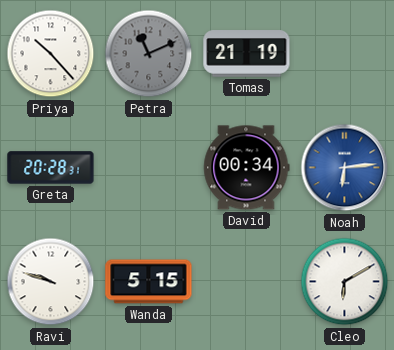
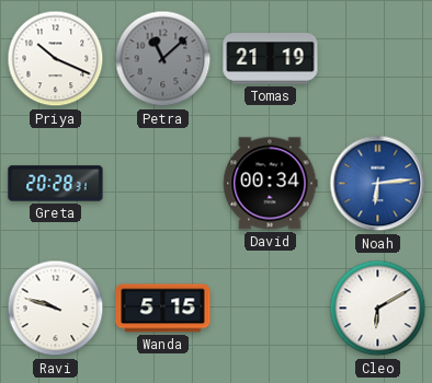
Priya: 10:23 -> 10:19 (56, 59)
Petra: 11:11 -> 11:08 (163, 59)
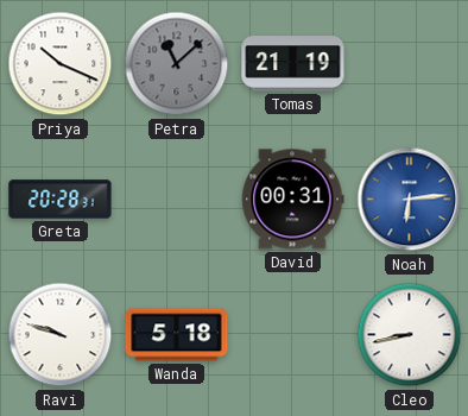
David: 00:34 -> 00:31 (293, 200)
Wanda: 5:15 -> 5:18 (177, 335)
Cleo: 6:10 -> 8:43 (410, 335)
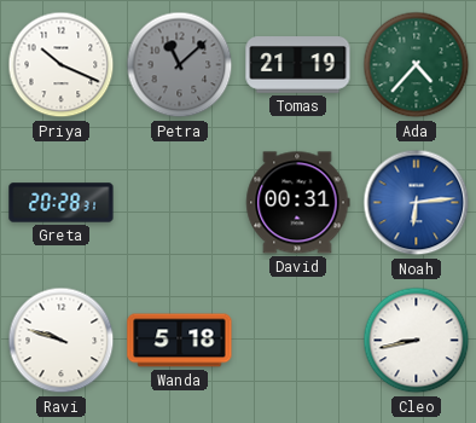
Ada: none -> 4:37 (417, 65)
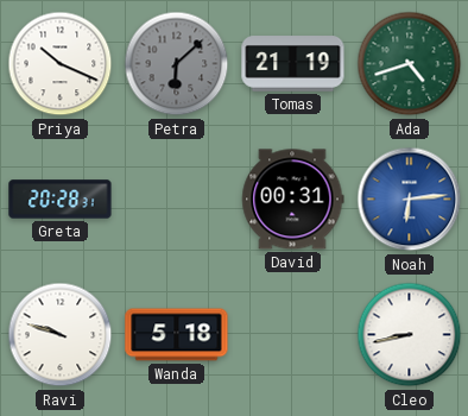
Petra: 11:08 -> 6:08 (177, 64)
Ada: 4:37 -> 4:42 (410, 64)
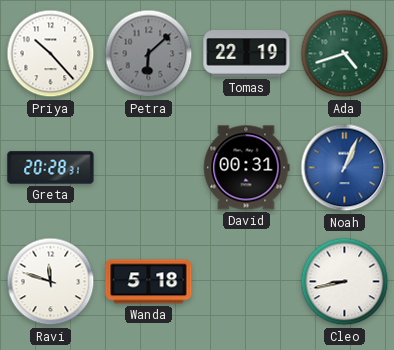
Priya: 10:19 -> 10:23 (51, 54)
Tomas: 21:19 -> 22:19 (247, 54)
Noah: 6:14 -> 1:04 (345, 168)
Ravi: 9:48 -> 11:48 (51, 282)
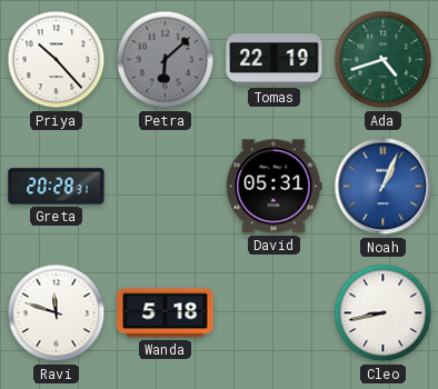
David: 00:31 -> 05:31 (275, 187)
